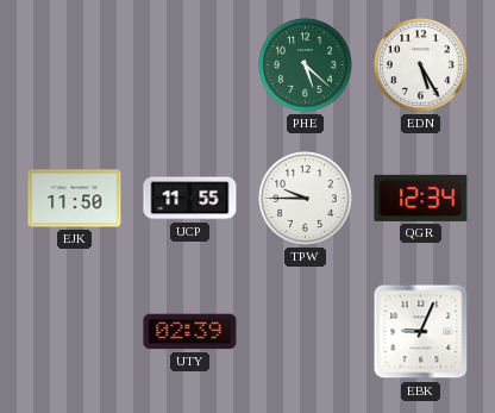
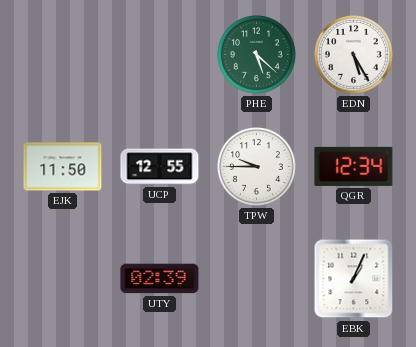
UCP: 11:55 -> 12:55 (160, 167)
EBK: 9:04 -> 1:04 (354, 279)
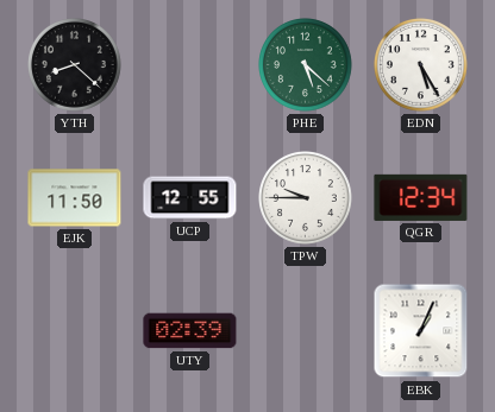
YTH: none -> 8:22 (75, 65)
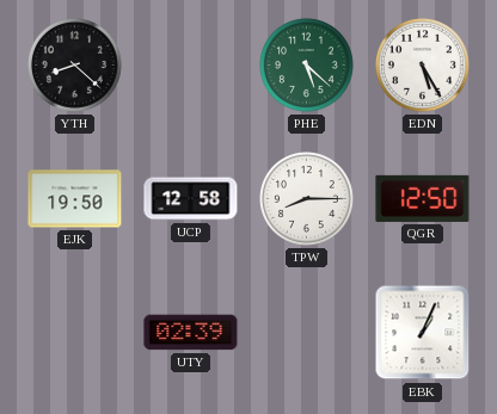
EJK: 11:50 -> 19:50 (75, 199)
UCP: 12:55 -> 12:58 (191, 199)
TPW: 9:45 -> 8:15 (307, 199)
QGR: 12:34 -> 12:50 (423, 198)
